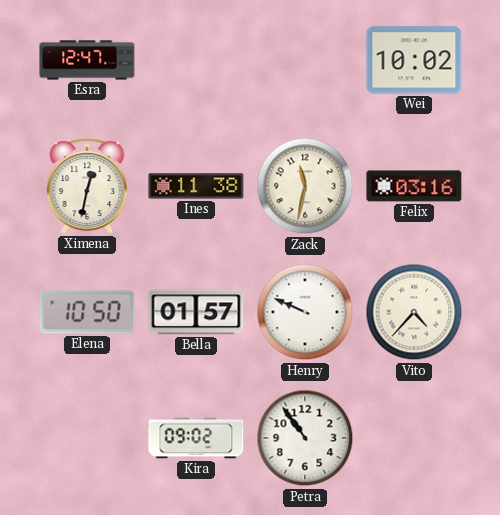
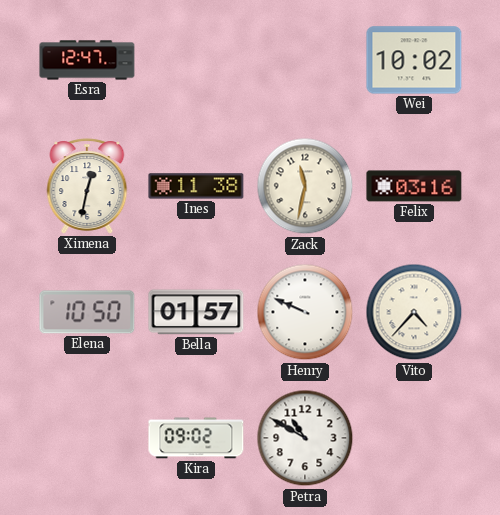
Petra: 10:54 -> 10:50 (305, 438)
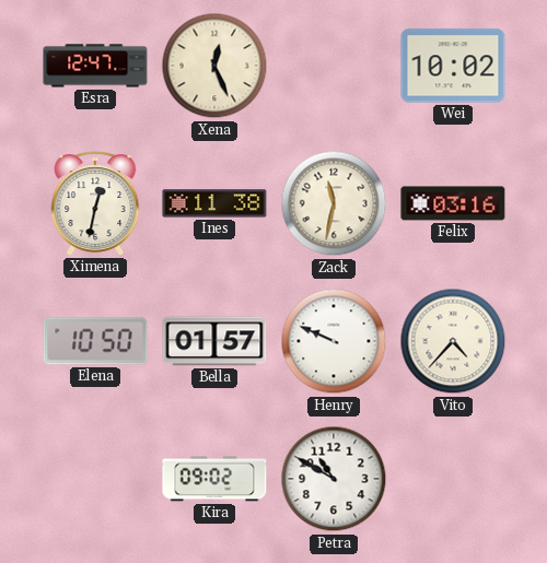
Xena: none -> 12:26 (214, 66)
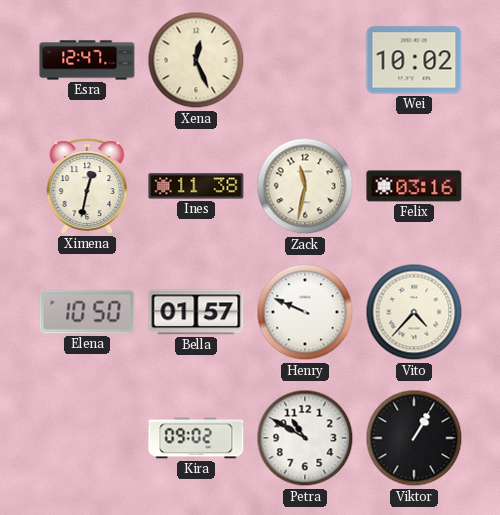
Viktor: none -> 1:05 (414, 438)
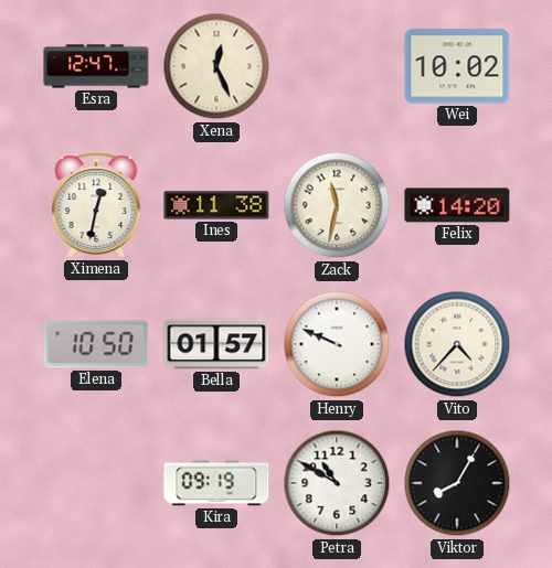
Felix: 03:16 -> 14:20 (457, 205)
Kira: 09:02 -> 09:19 (216, 483)
Viktor: 1:05 -> 8:05 (457, 483)
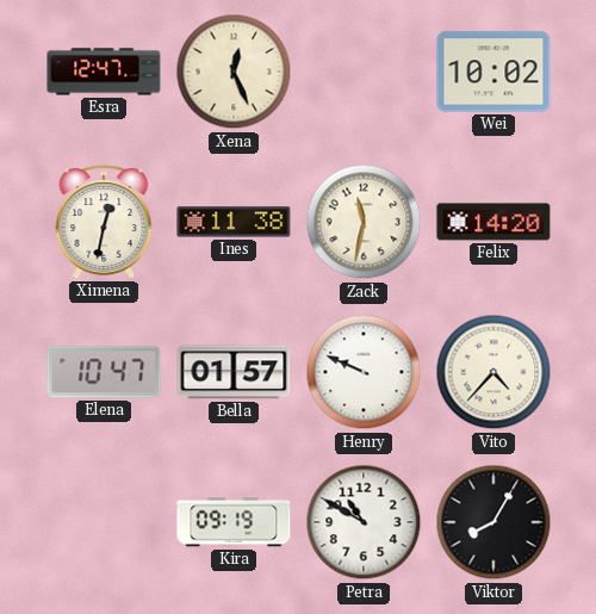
Elena: 10:50 -> 10:47 (104, 372)
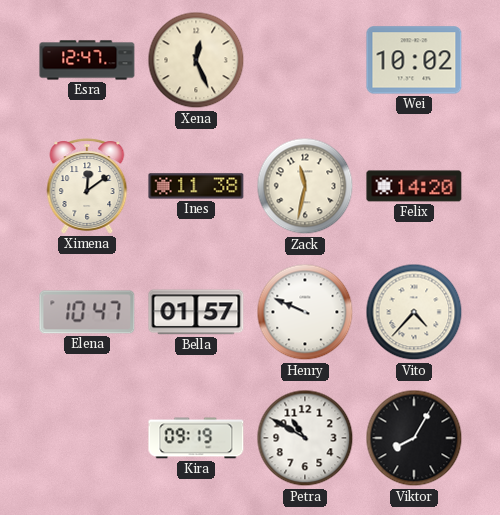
Ximena: 12:32 -> 12:09 (87, 186)
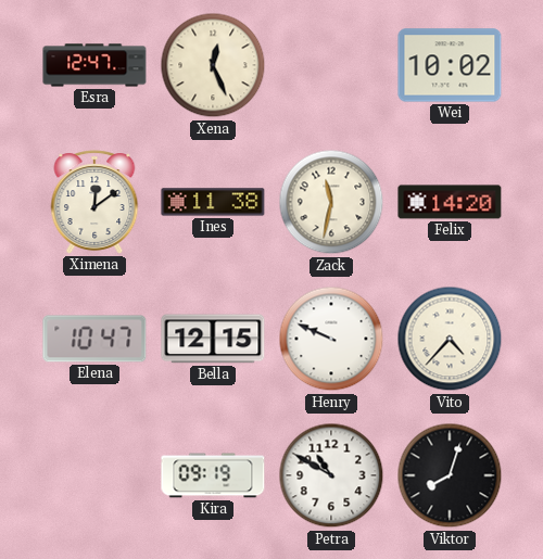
Bella: 01:57 -> 12:15 (213, 339)
Viktor: 8:05 -> 8:03 (450, 475)
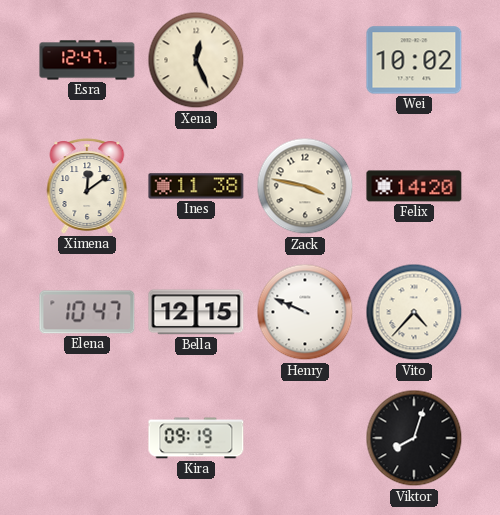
Zack: 11:32 -> 3:47 (305, 186)
Petra: 10:50 -> none (331, 475)
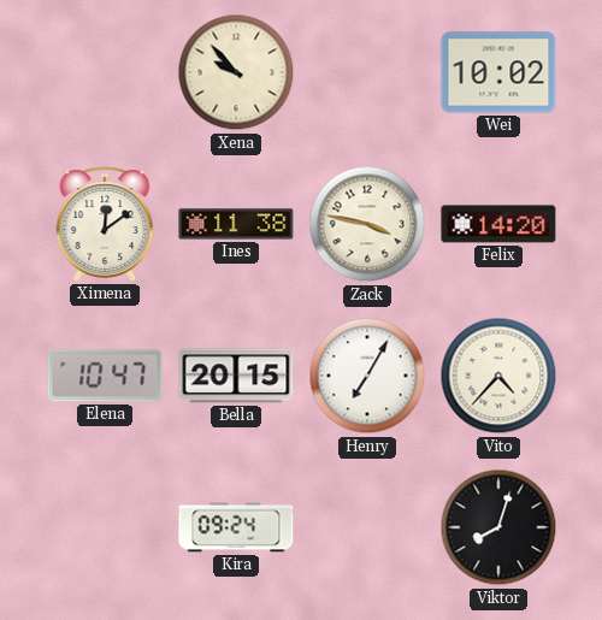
Esra: 12:47 -> none (87, 60)
Xena: 12:26 -> 9:53 (236, 72)
Bella: 12:15 -> 20:15 (236, 376)
Henry: 9:49 -> 7:05 (367, 376)
Kira: 09:19 -> 09:24 (236, 527)
